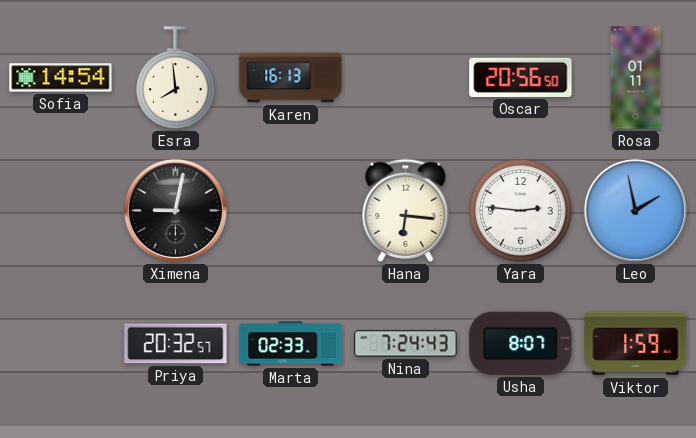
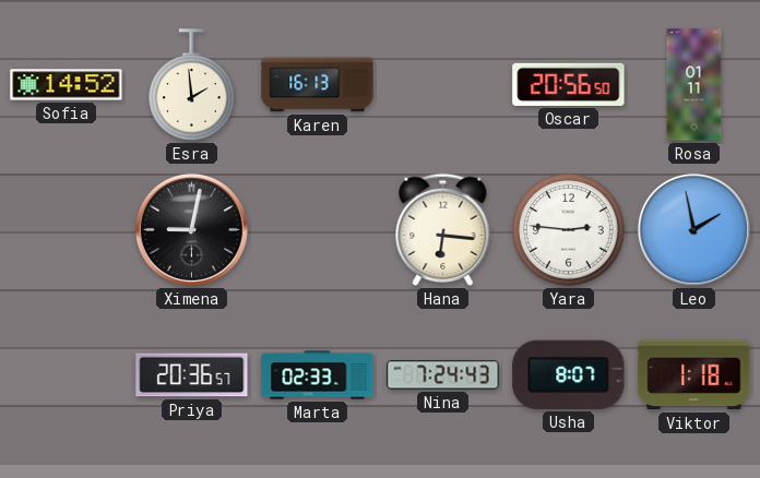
Sofia: 14:54 -> 14:52 (67, 85)
Esra: 7:59 -> 1:59 (192, 85)
Priya: 20:32 -> 20:36 (192, 375)
Viktor: 1:59 -> 1:18 (694, 375)
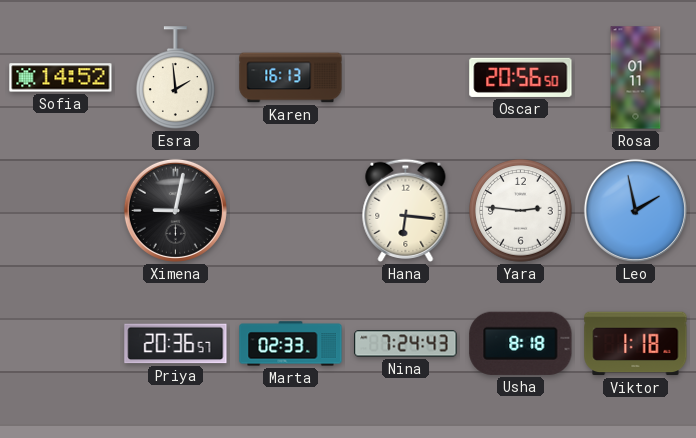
Usha: 8:07 -> 8:18 (521, 343)
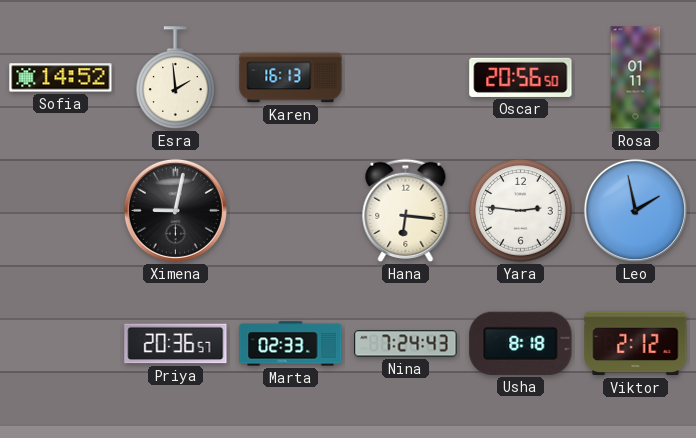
Viktor: 1:18 -> 2:12 (636, 344)
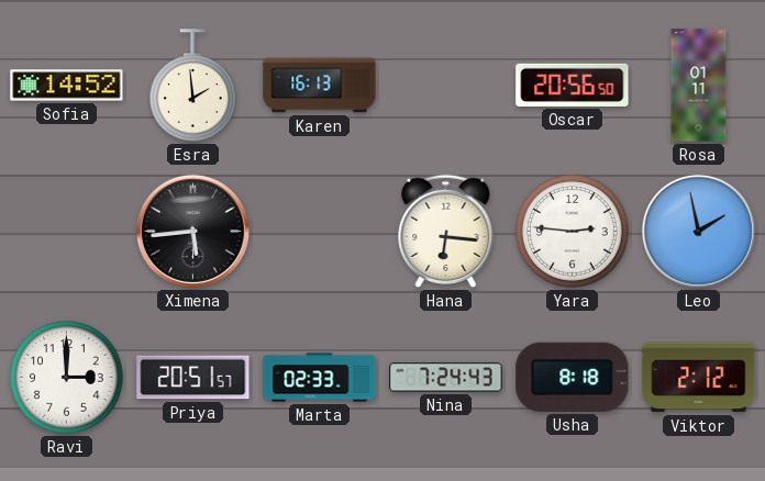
Ximena: 9:02 -> 5:44 (192, 231)
Ravi: none -> 3:00 (67, 378)
Priya: 20:36 -> 20:51 (193, 378)
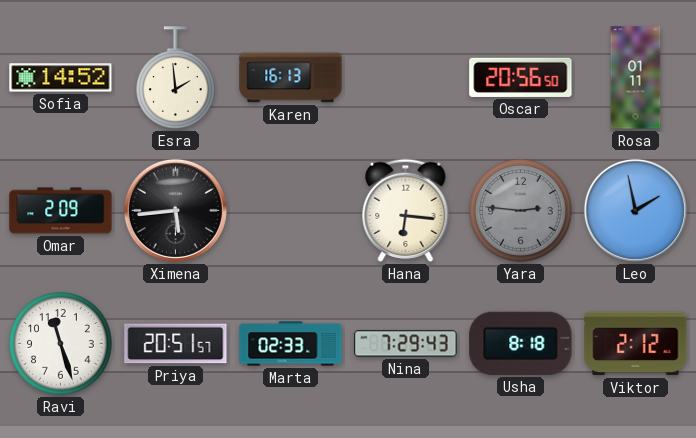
Omar: none -> 2:09 (61, 211)
Yara dial: white -> grey (521, 211)
Ravi: 3:00 -> 11:27 (61, 344)
Nina: 7:24 -> 7:29 (406, 344)
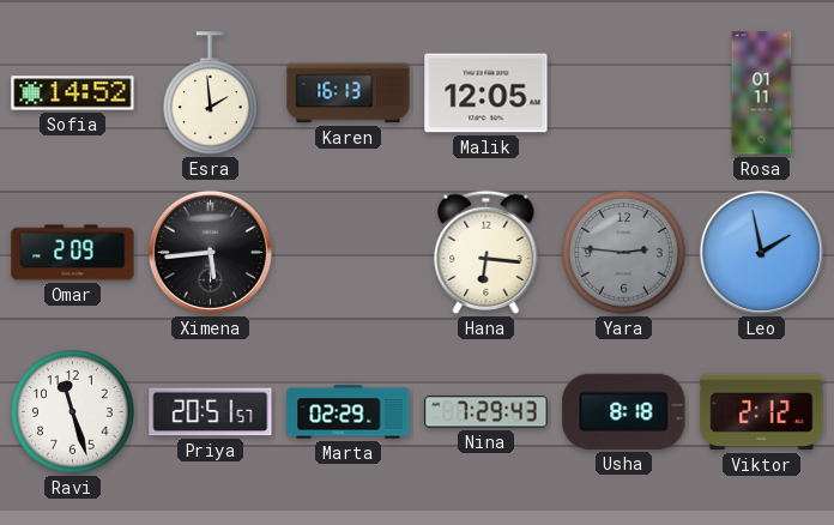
Malik: none -> 12:05 (486, 93)
Oscar: 20:56 -> none (521, 77)
Marta: 02:33 -> 02:29 (349, 412)
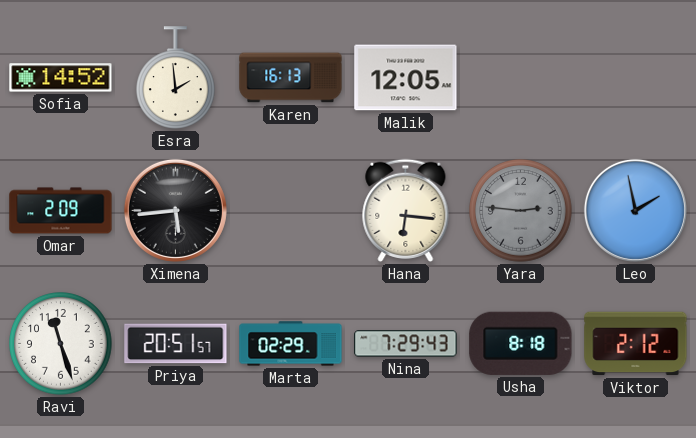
Rosa: 01:11 -> none (762, 93)
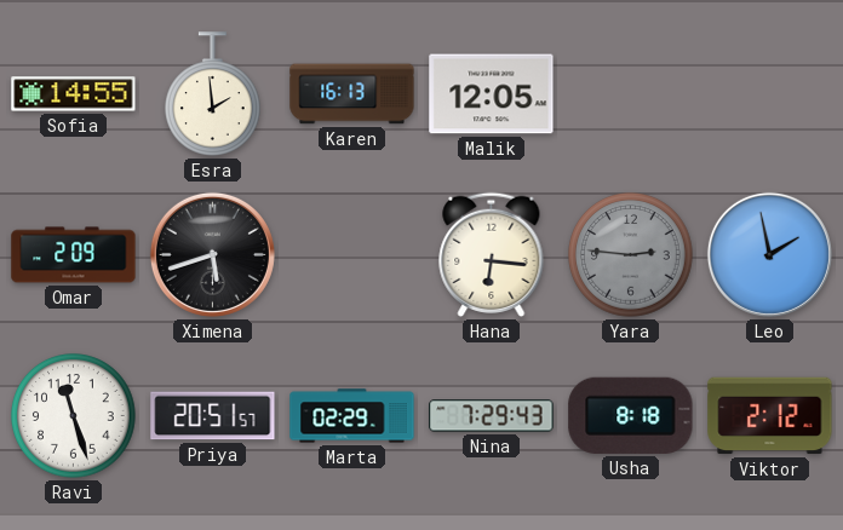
Sofia: 14:52 -> 14:55 (74, 94)
Ximena: 5:44 -> 5:42 (212, 254)
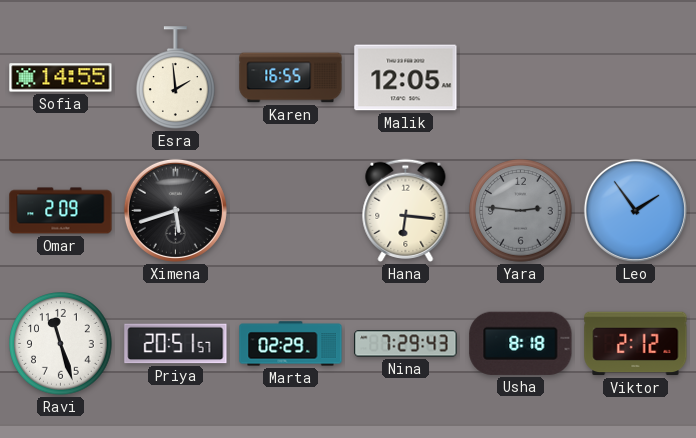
Karen: 16:13 -> 16:55 (291, 78)
Leo: 1:58 -> 1:54 (635, 210)
